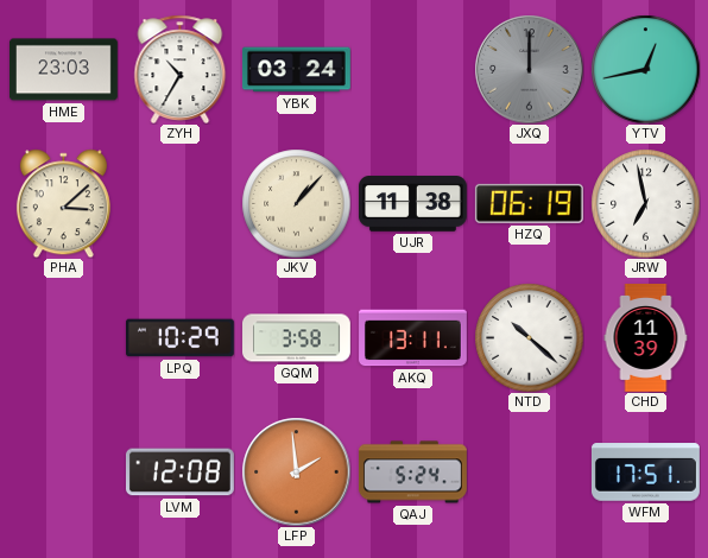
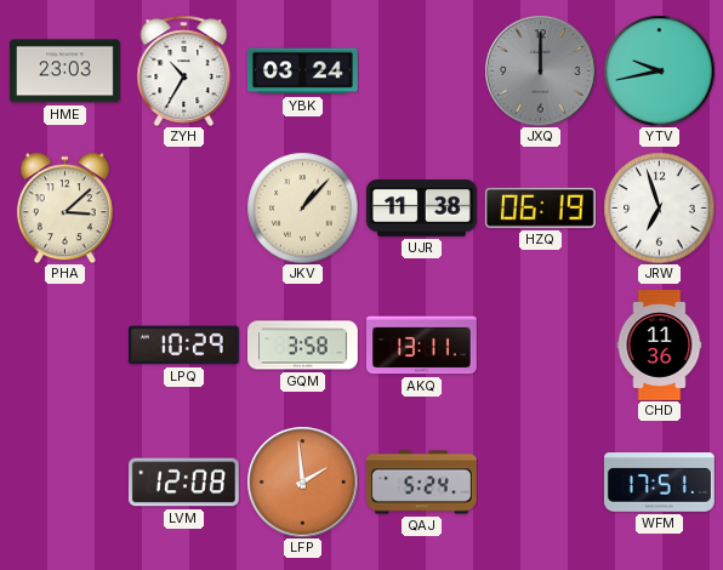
YTV: 12:43 -> 9:43 (659, 70)
JRW: 6:58 -> 6:57 (659, 207)
NTD: 10:22 -> none (529, 337)
CHD: 11:39 -> 11:36 (660, 346)
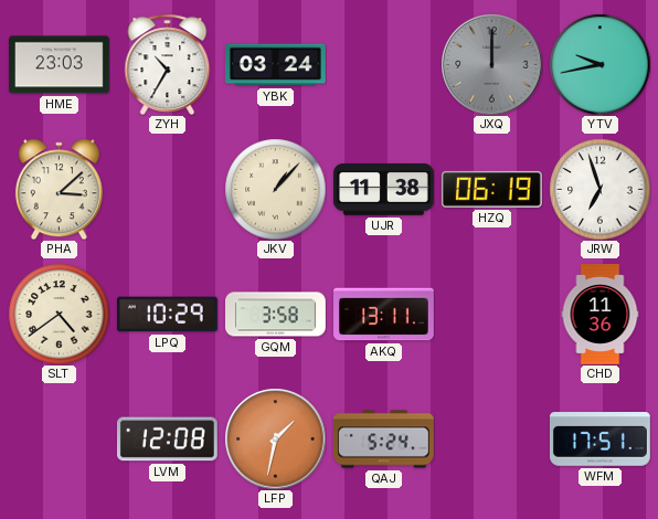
SLT: none -> 4:39 (59, 314)
LFP: 1:59 -> 1:32 (275, 438)
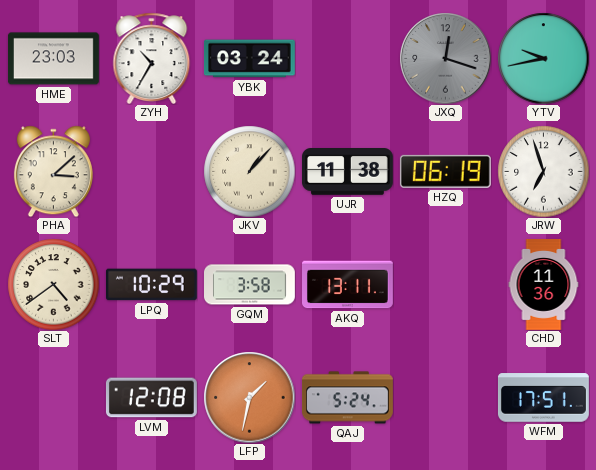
JXQ: 12:00 -> 12:18 (445, 58)
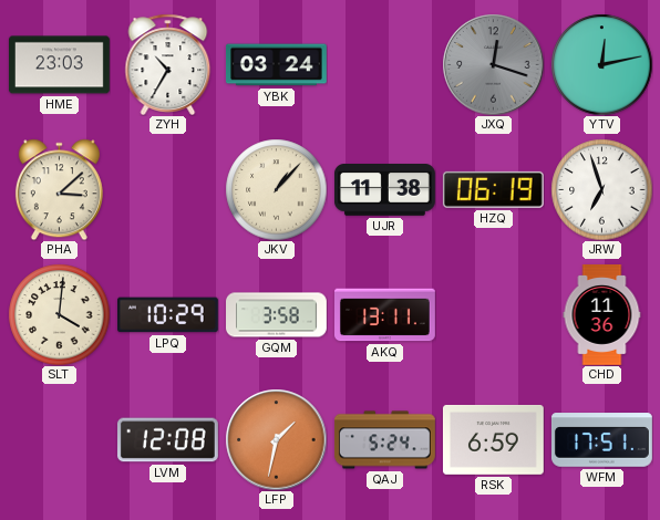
YTV: 9:43 -> 12:13 (601, 64)
SLT: 4:39 -> 4:01 (59, 314)
RSK: none -> 6:59 (493, 439)
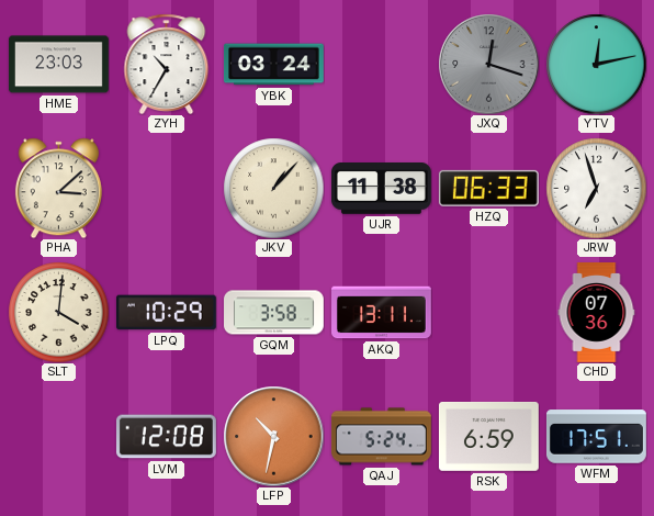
HZQ: 06:19 -> 06:33 (488, 188)
CHD: 11:36 -> 07:36 (597, 313)
LFP: 1:32 -> 10:32 (273, 436)
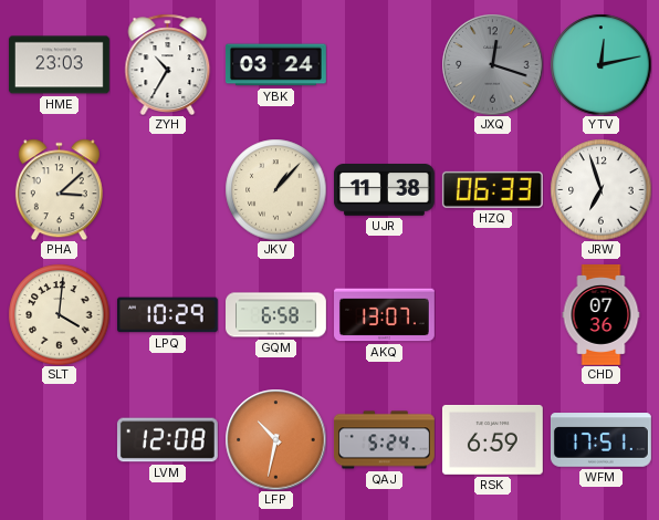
GQM: 3:58 -> 6:58 (276, 315)
AKQ: 13:11 -> 13:07 (385, 315)
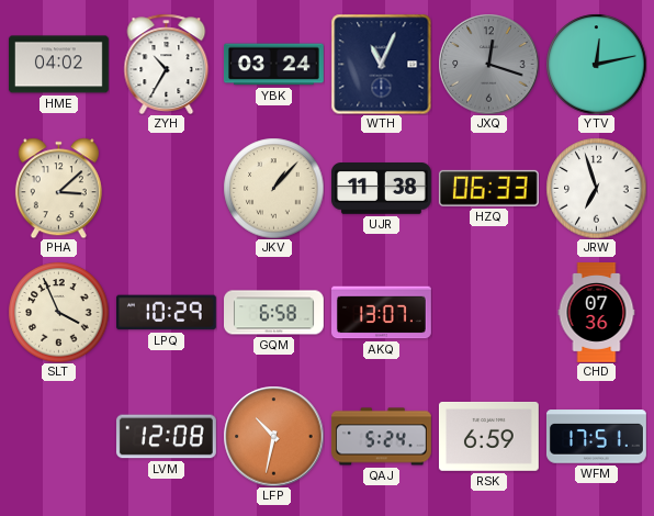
HME: 23:03 -> 04:02 (58, 65)
WTH: none -> 11:04 (381, 64)
SLT: 4:01 -> 3:56 (58, 312)
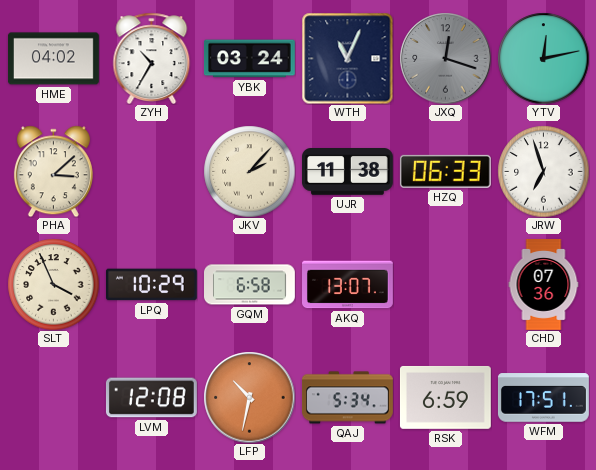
JKV: 1:07 -> 2:07 (249, 171)
QAJ: 5:24 -> 5:34 (347, 398)
